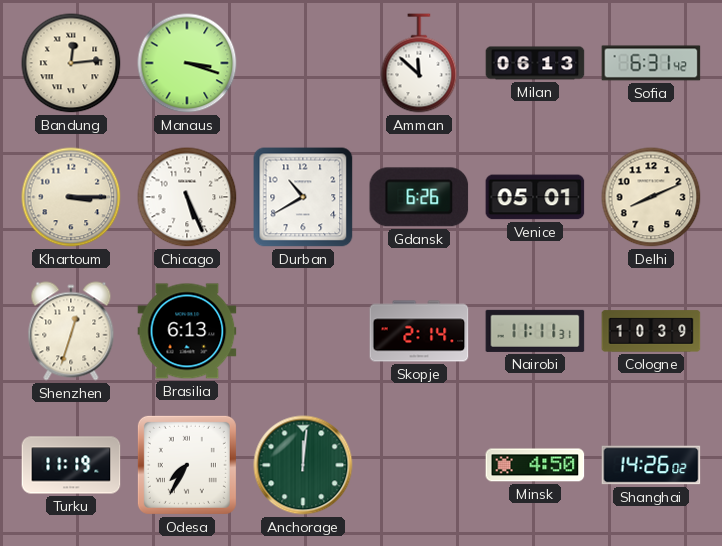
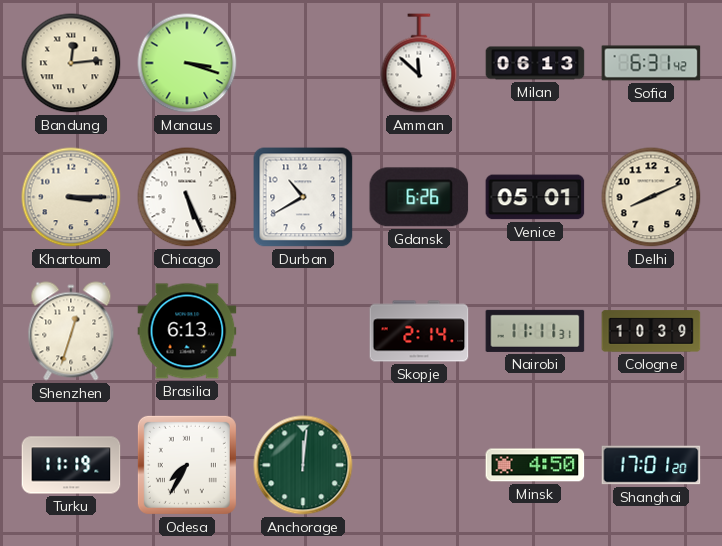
Shanghai: 14:26 -> 17:01 (651, 465)
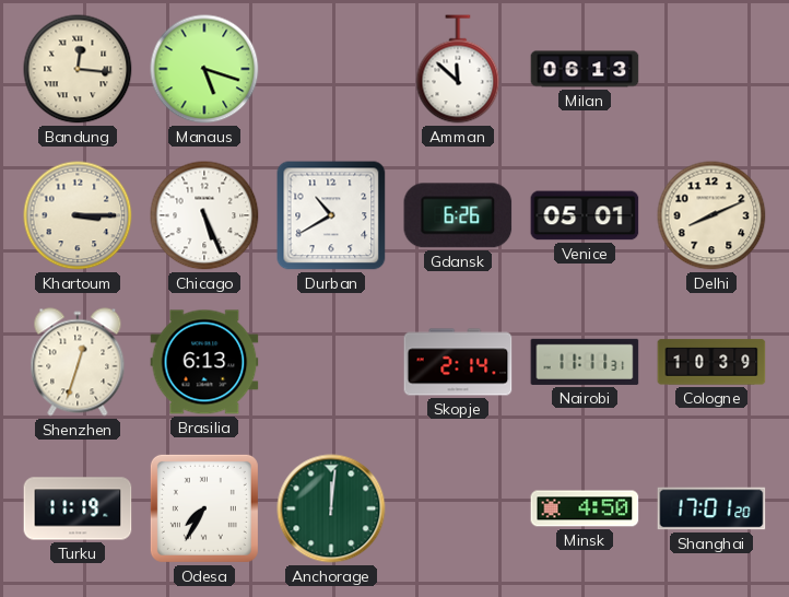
Bandung: 12:14 -> 12:16 (78, 69)
Manaus: 3:18 -> 5:18 (204, 69)
Sofia: 6:31 -> none (651, 63)
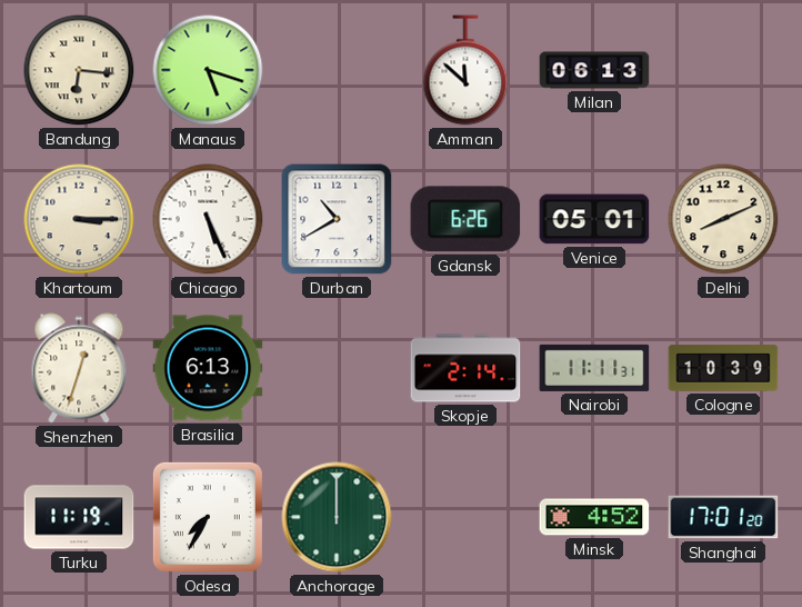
Bandung: 12:16 -> 6:16 (79, 70)
Anchorage: 12:01 -> 12:00 (337, 517)
Minsk: 4:50 -> 4:52 (594, 517)
